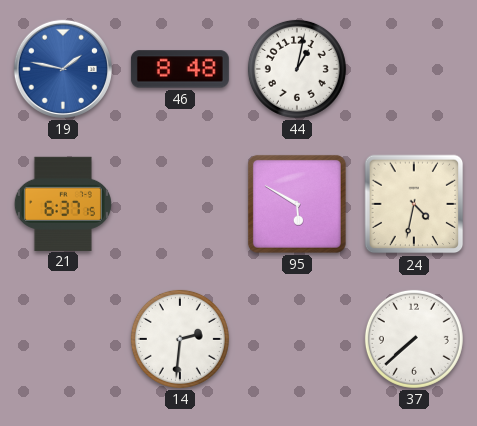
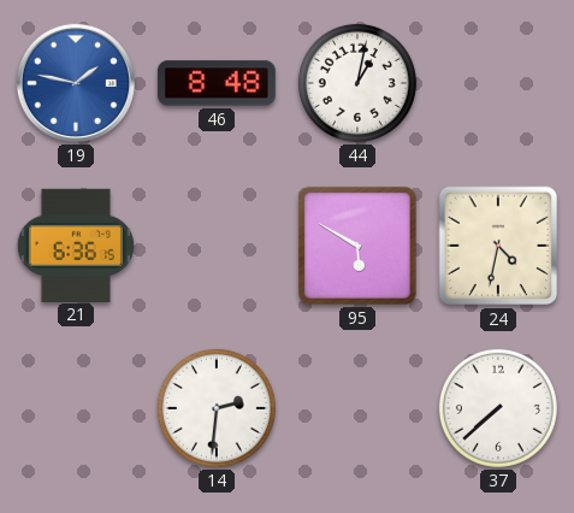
21: 6:37 -> 6:36 (76, 244)
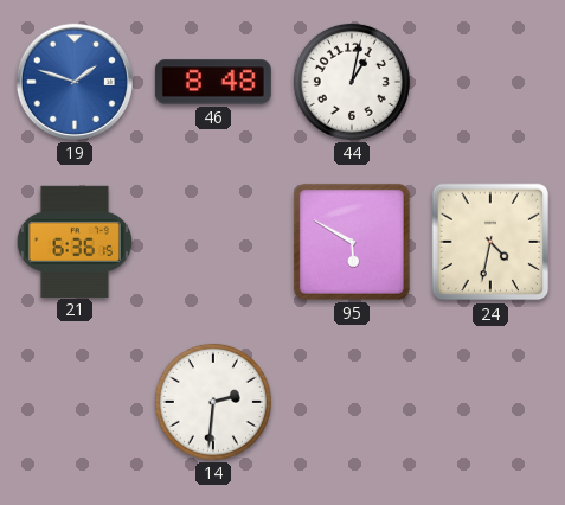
19: 1:47 -> 1:48 (75, 82)
37: 7:38 -> none (498, 408)
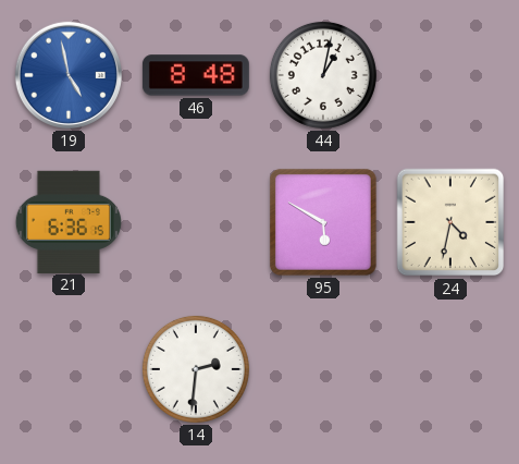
19: 1:48 -> 4:58 (69, 75)
